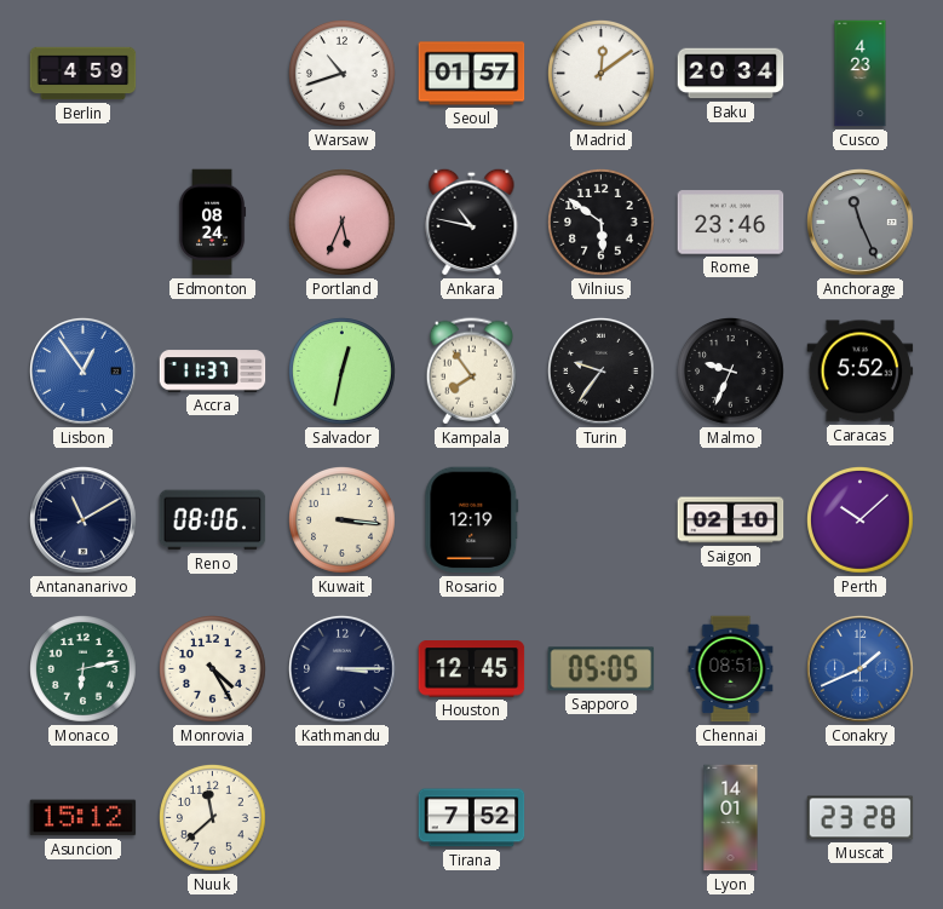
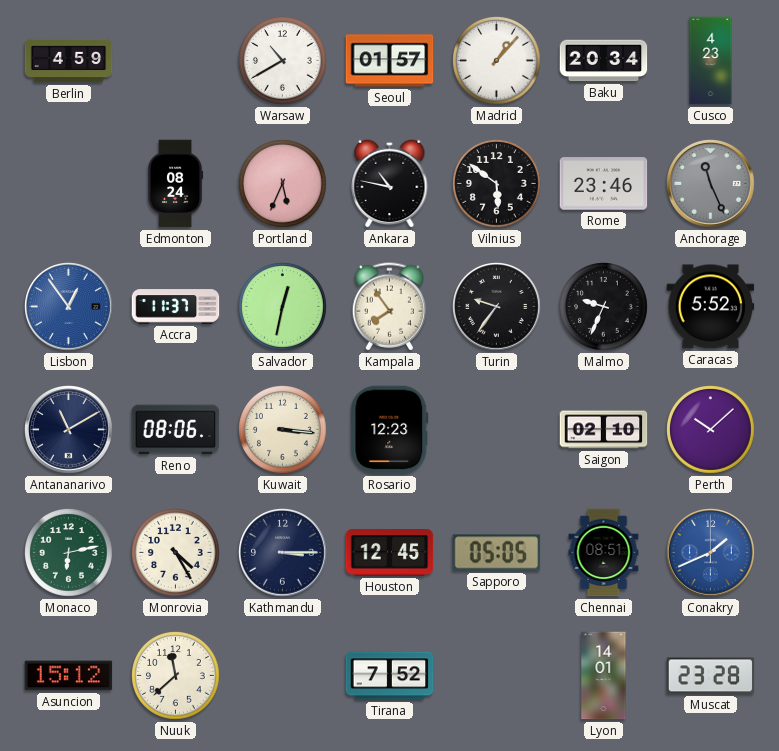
Warsaw: 10:42 -> 10:40 (283, 61)
Madrid: 12:09 -> 1:07 (497, 61)
Rosario: 12:19 -> 12:23 (390, 430)
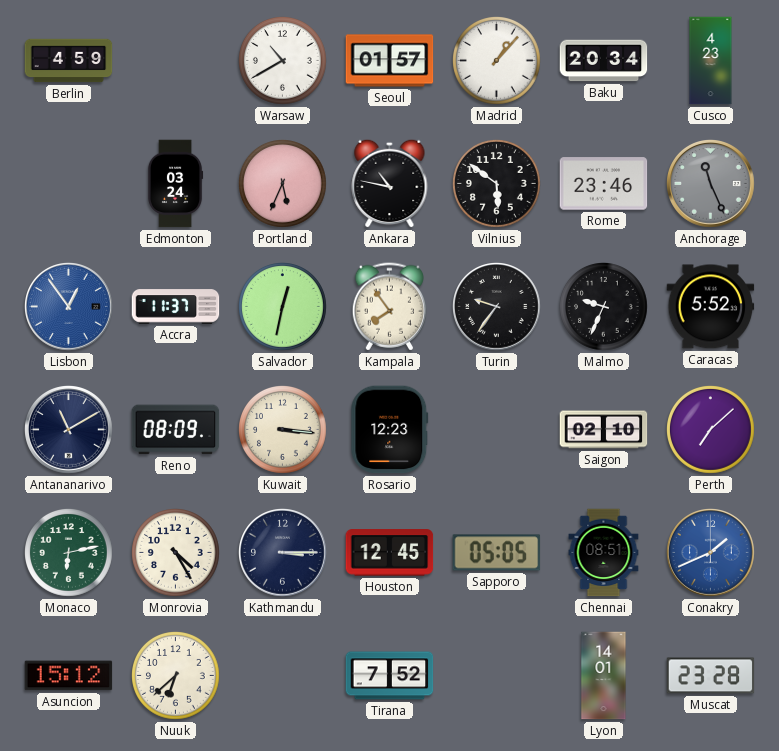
Edmonton: 08:24 -> 03:24 (175, 184)
Reno: 08:06 -> 08:09 (176, 430)
Perth: 10:08 -> 7:08 (711, 430)
Nuuk: 11:38 -> 6:38 (176, 676)
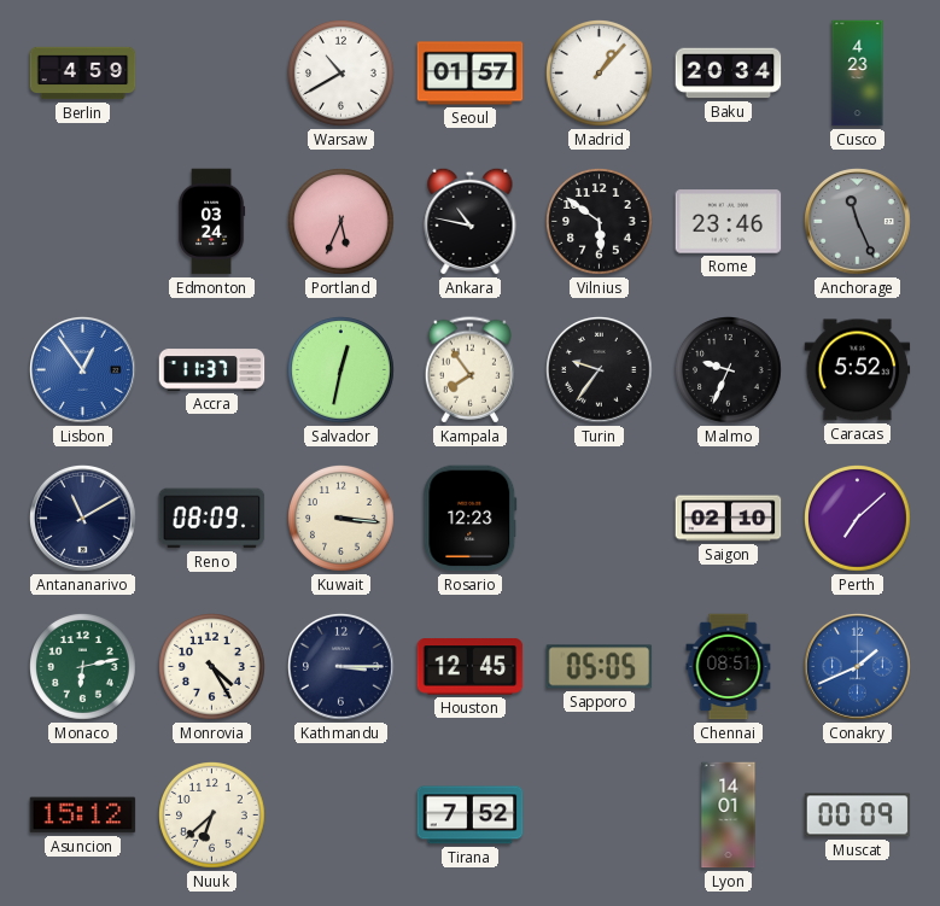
Muscat: 23:28 -> 00:09 (858, 816)
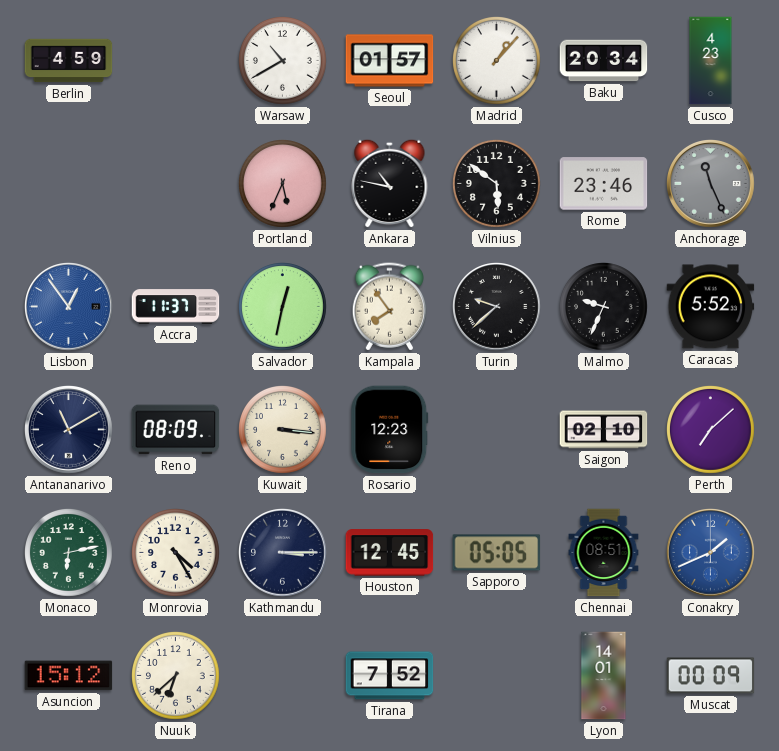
Edmonton: 03:24 -> none (211, 222)
Turin: 9:36 -> 9:38 (497, 307)
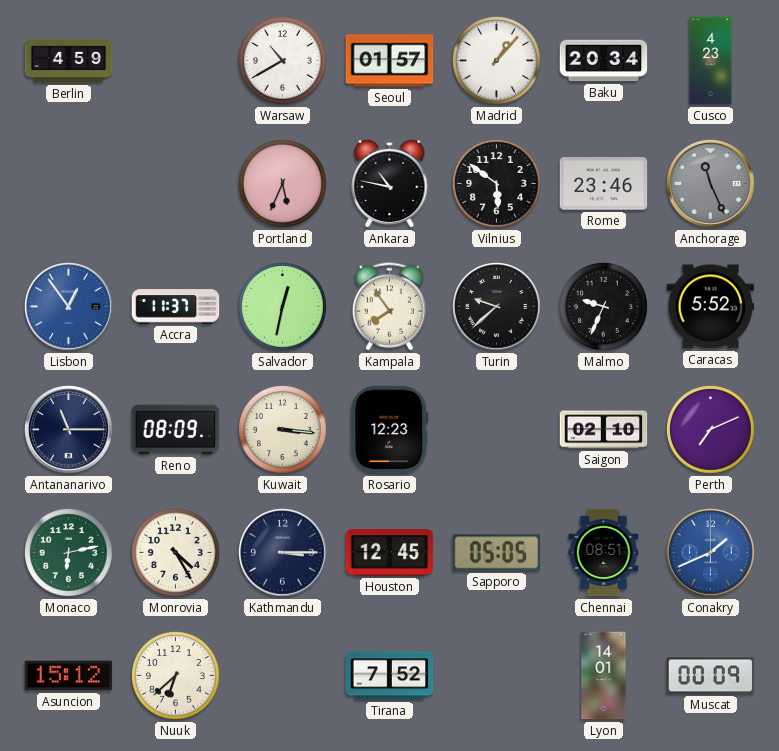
Antananarivo: 11:10 -> 11:15 (69, 430)
Perth: 7:08 -> 7:11 (711, 430)
